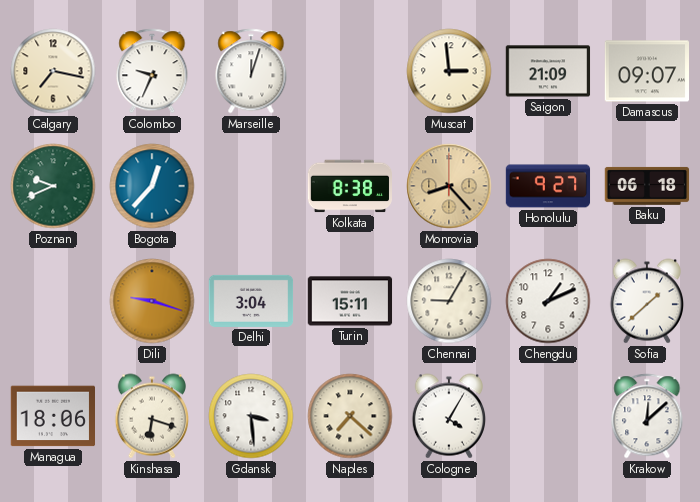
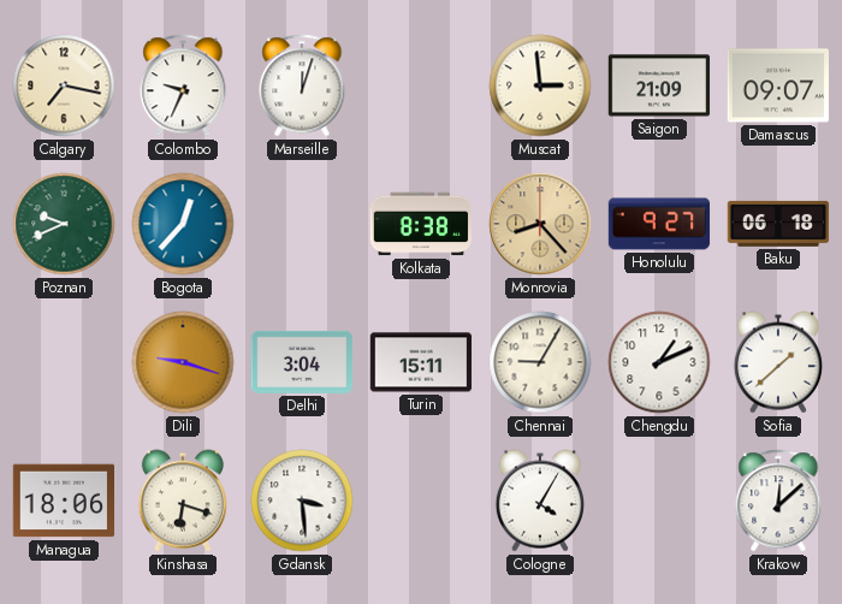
Naples: 7:22 -> none (350, 416)
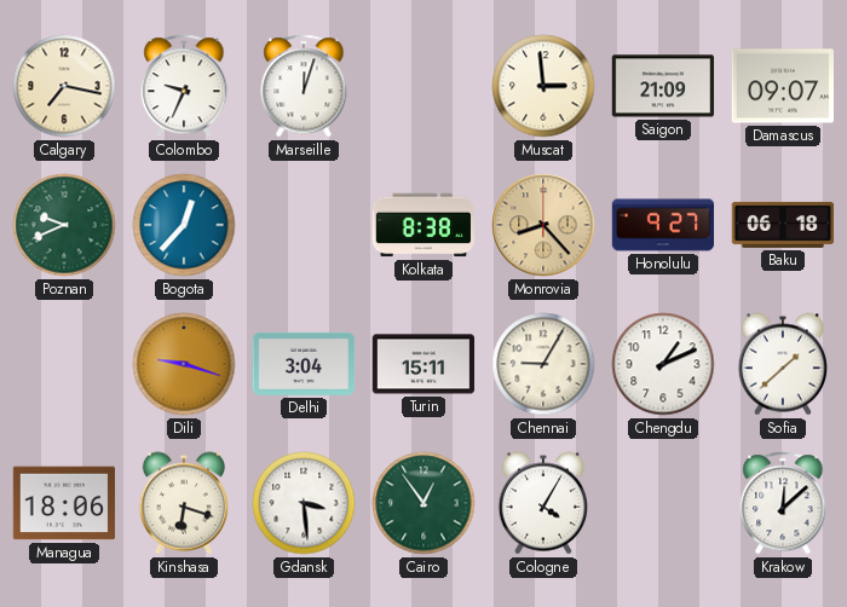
Cairo: none -> 12:54 (423, 503)
